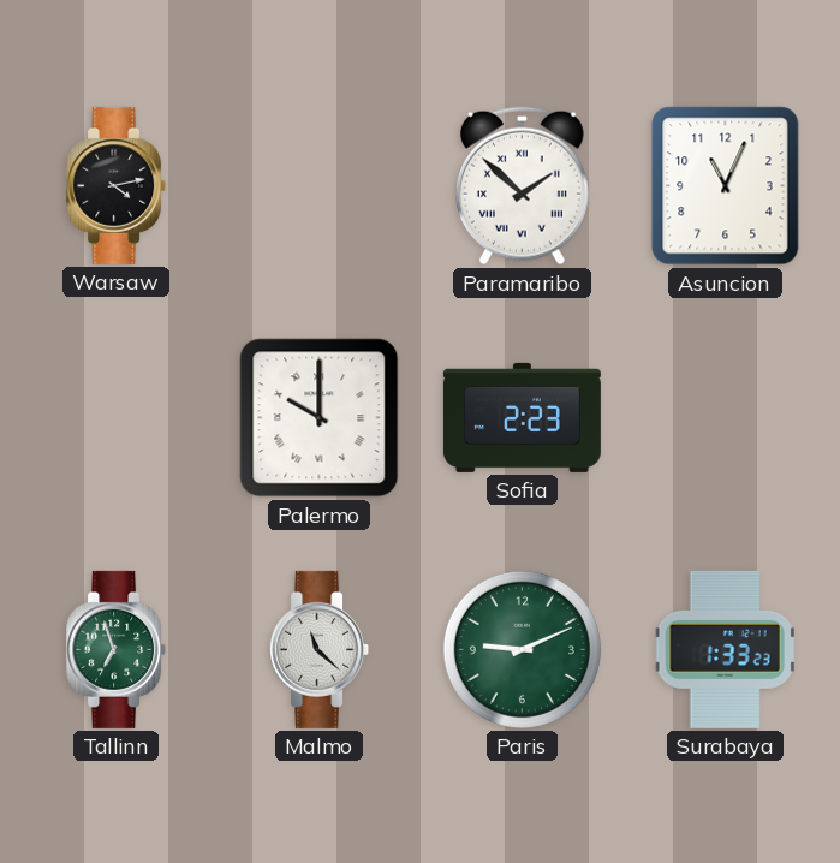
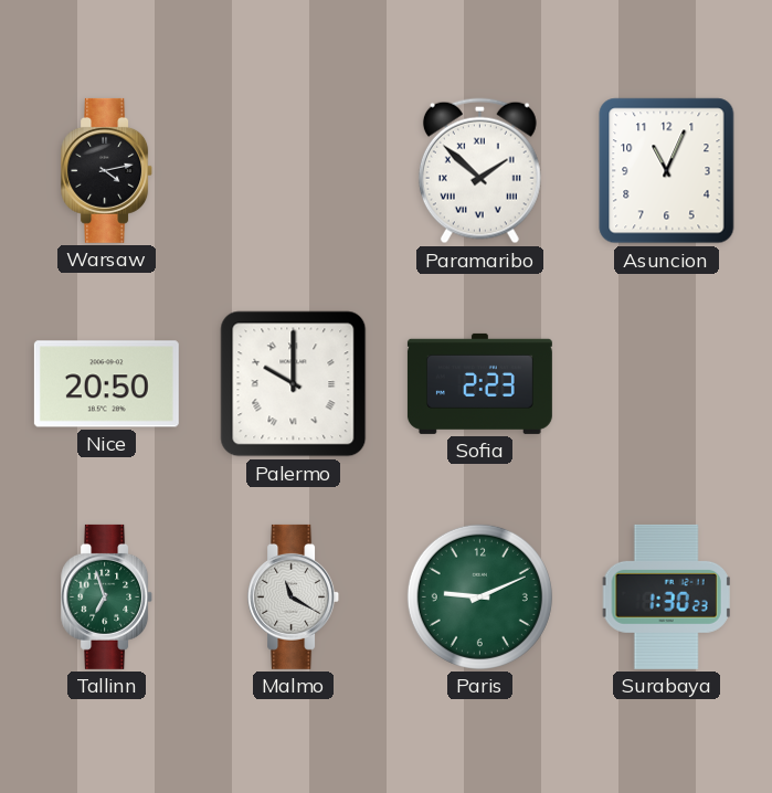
Nice: none -> 20:50 (106, 384)
Malmo: 11:22 -> 11:20 (294, 596)
Surabaya: 1:33 -> 1:30 (666, 596)
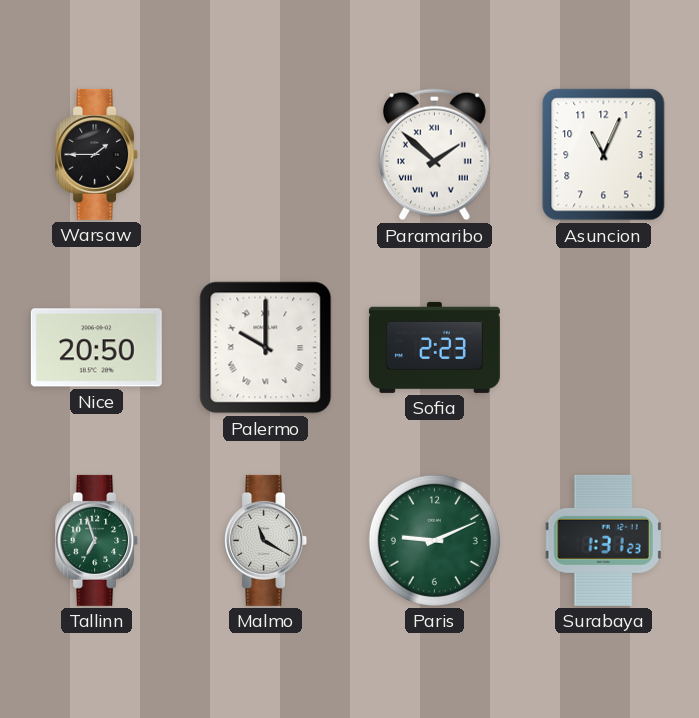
Warsaw: 4:13 -> 1:45 (97, 154)
Surabaya: 1:30 -> 1:31 (603, 540)
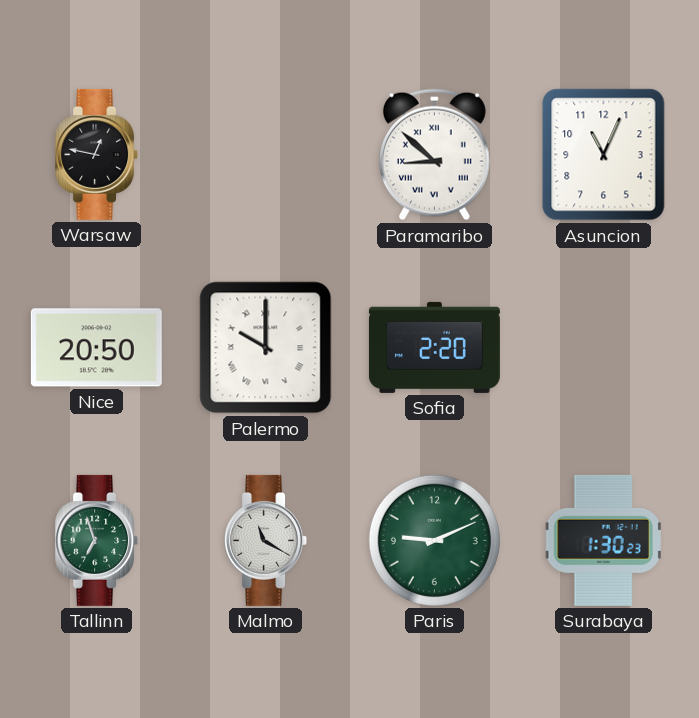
Warsaw: 1:45 -> 12:47 (97, 154)
Paramaribo: 1:52 -> 8:52 (434, 155)
Sofia: 2:23 -> 2:20 (434, 347)
Surabaya: 1:31 -> 1:30 (603, 540)
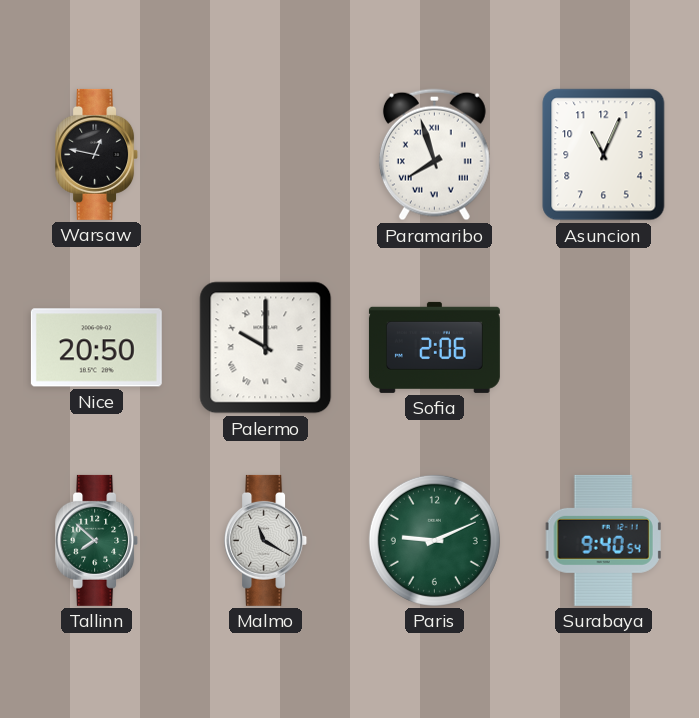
Paramaribo: 8:52 -> 7:57 (434, 155)
Sofia: 2:20 -> 2:06 (434, 347)
Tallinn: 6:57 -> 7:52 (97, 540)
Surabaya: 1:30 -> 9:40 (603, 540)
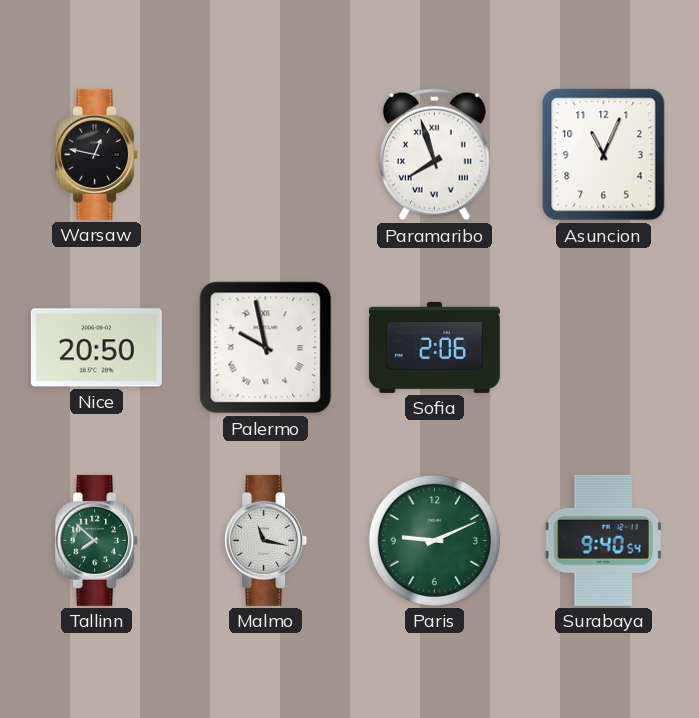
Palermo: 10:00 -> 9:58 (266, 348)
Malmo: 11:20 -> 11:17 (266, 540)
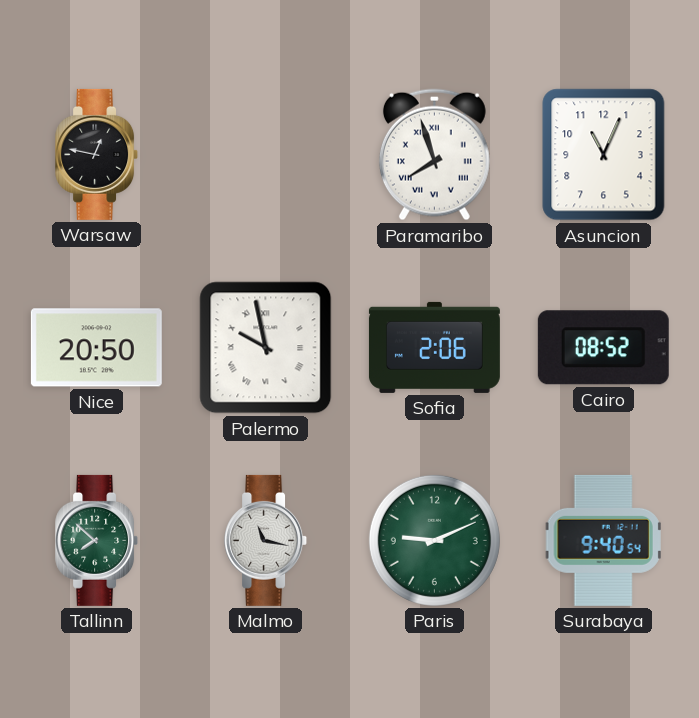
Cairo: none -> 08:52 (603, 348)
